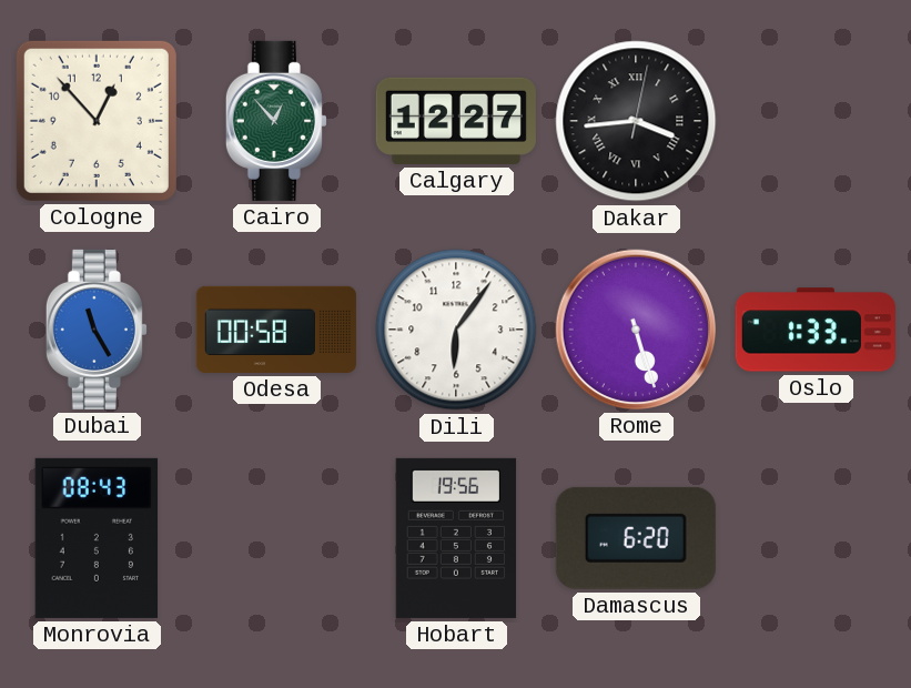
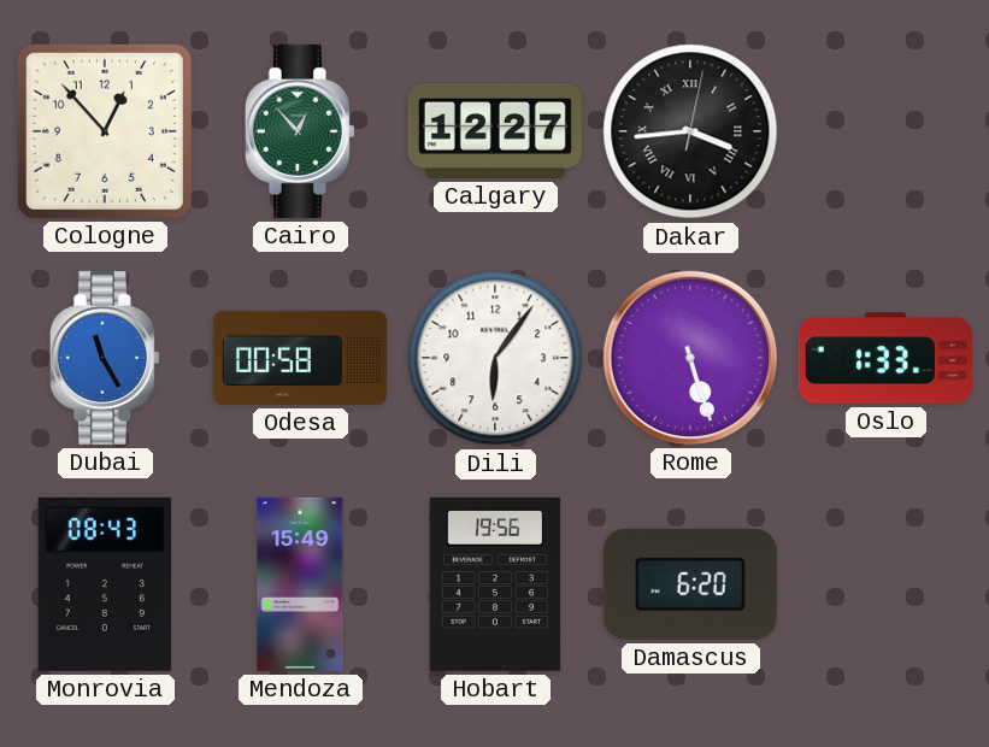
Mendoza: none -> 15:49 (300, 584)
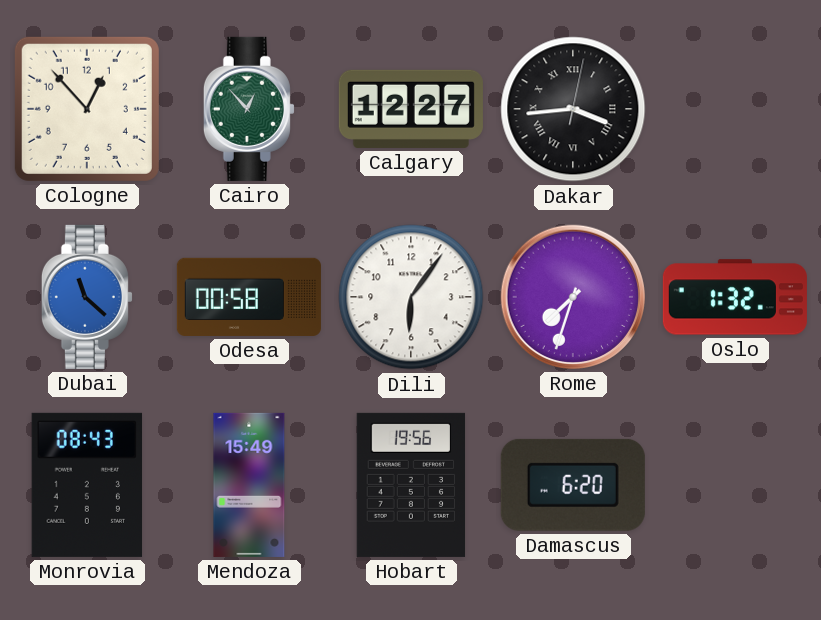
Dubai: 11:25 -> 11:22 (87, 297)
Rome: 5:27 -> 7:33 (573, 297)
Oslo: 1:33 -> 1:32 (735, 297)
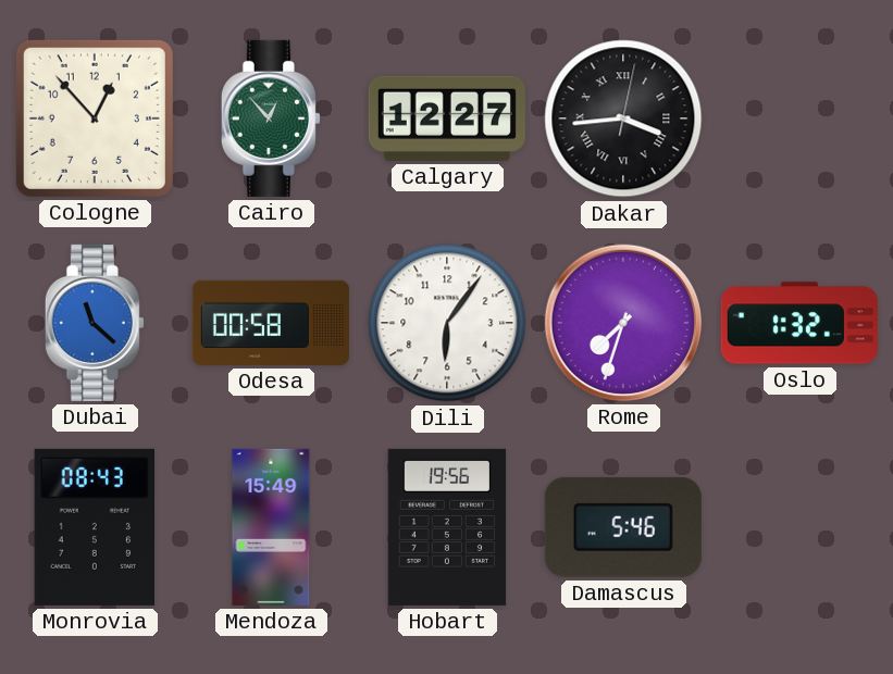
Damascus: 6:20 -> 5:46 (623, 527)
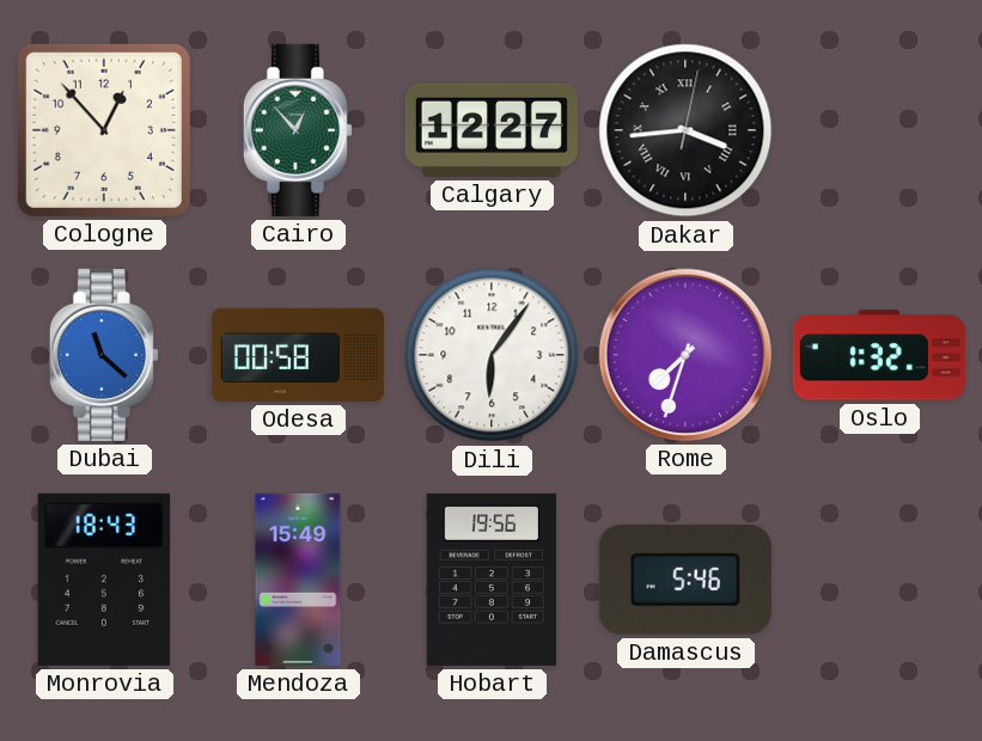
Monrovia: 08:43 -> 18:43 (104, 580)
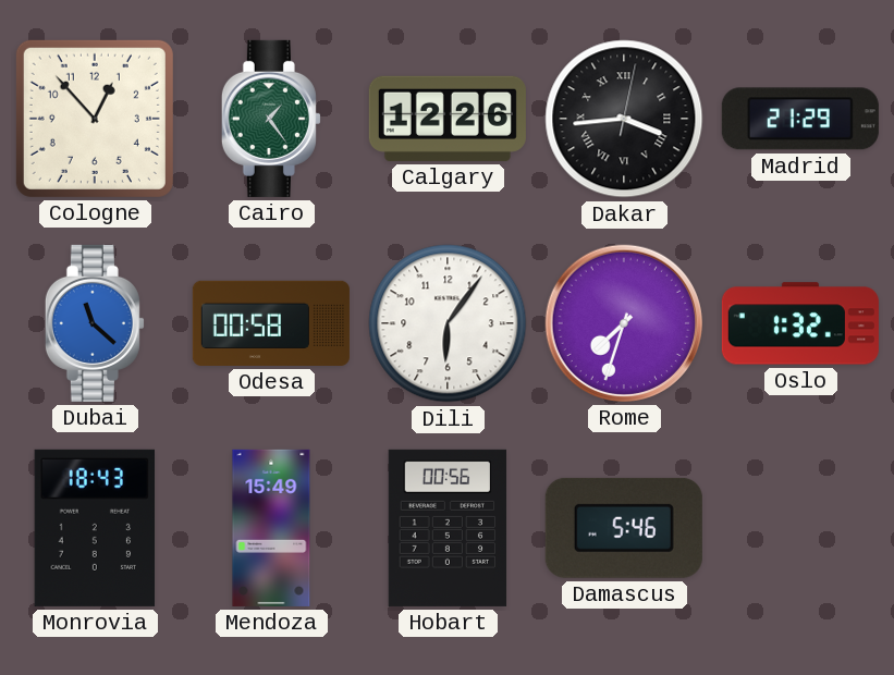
Cairo: 12:53 -> 1:24 (271, 119)
Calgary: 12:27 -> 12:26 (448, 119)
Madrid: none -> 21:29 (800, 119)
Hobart: 19:56 -> 00:56 (448, 528)
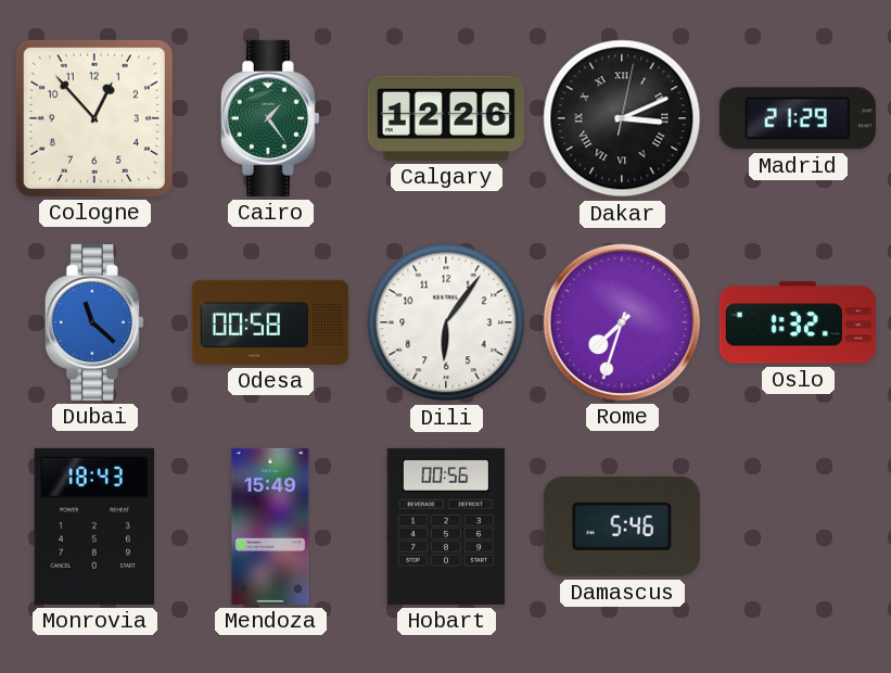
Dakar: 3:44 -> 3:11 (622, 118)
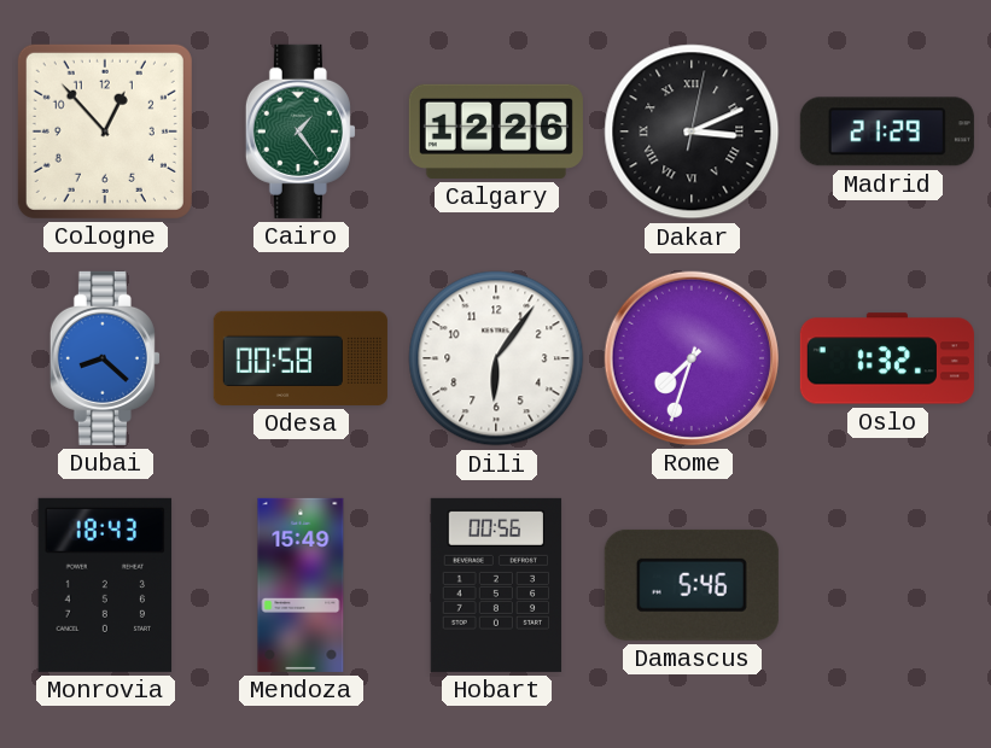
Dubai: 11:22 -> 8:22 (105, 358)
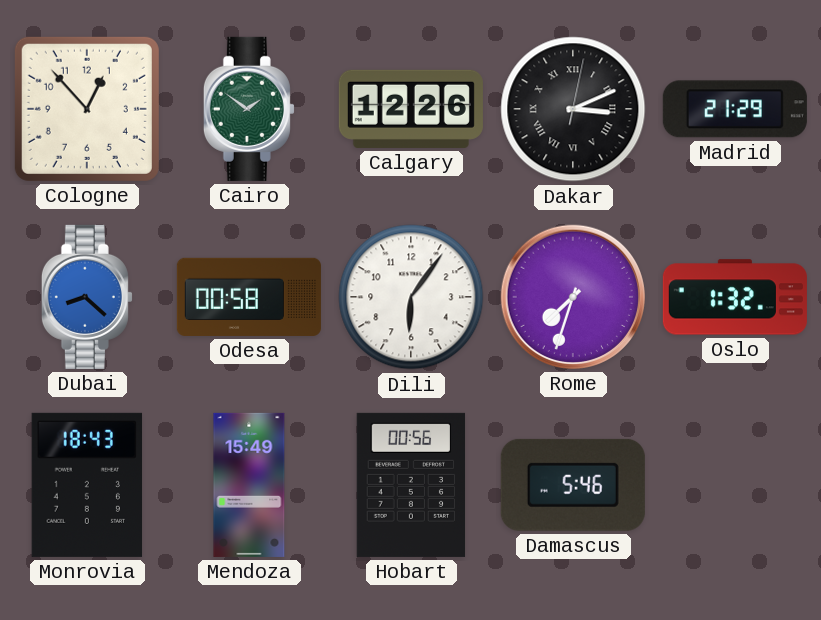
Cairo: 1:24 -> 1:51 (249, 109)
